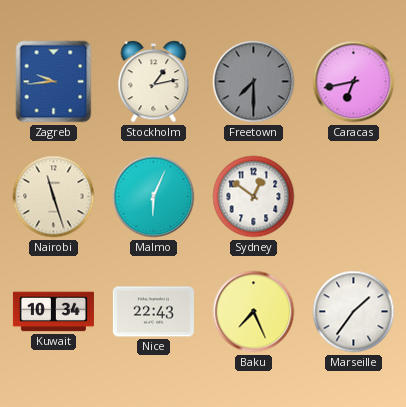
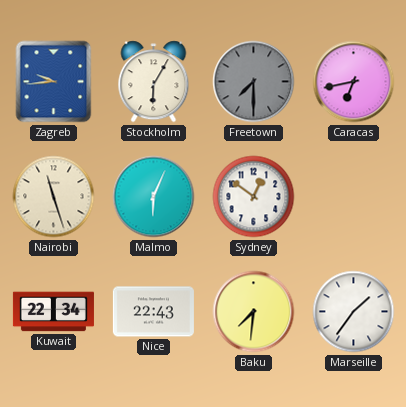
Stockholm: 1:13 -> 6:05 (154, 82)
Kuwait: 10:34 -> 22:34 (53, 312)
Baku: 7:26 -> 7:31 (254, 312)
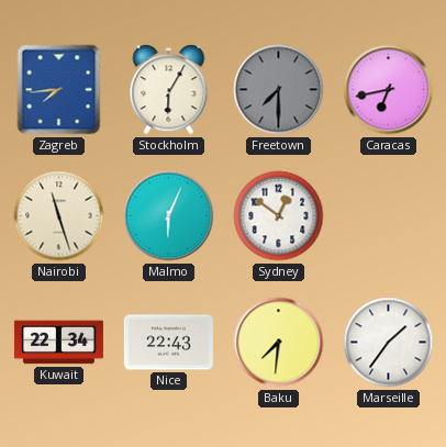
Zagreb: 9:44 -> 7:44 (59, 90)
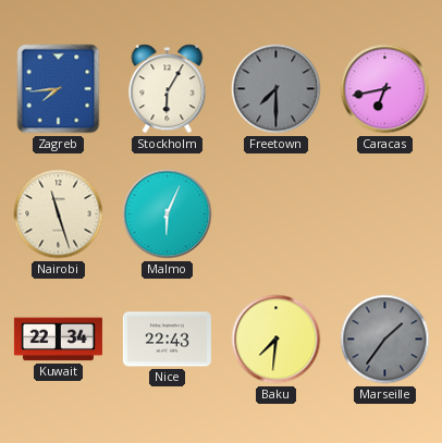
Sydney: 12:51 -> none (279, 216)
Marseille dial: white -> grey (385, 340)
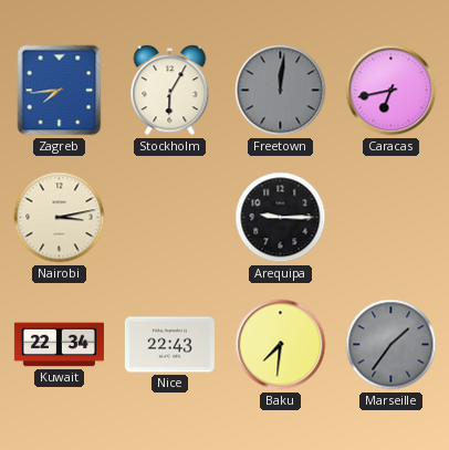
Freetown: 7:30 -> 12:01 (281, 91)
Nairobi: 11:27 -> 3:13 (60, 218)
Malmo: 6:04 -> none (168, 214)
Arequipa: none -> 9:15 (281, 218)
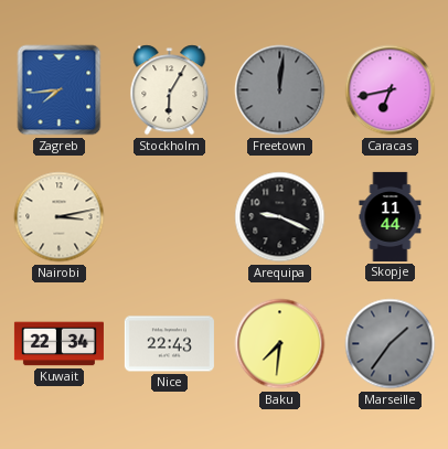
Arequipa: 9:15 -> 9:19 (280, 217)
Skopje: none -> 11:44 (391, 216)
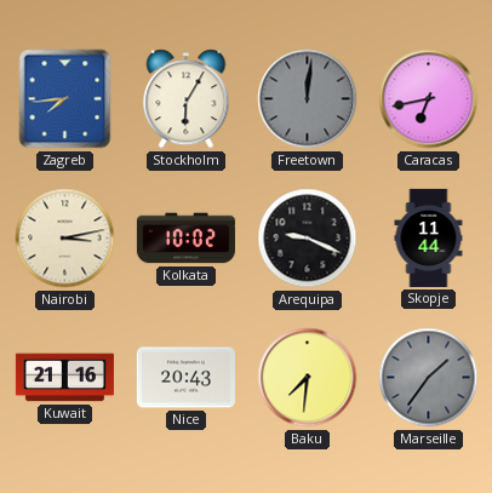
Kolkata: none -> 10:02 (185, 239)
Kuwait: 22:34 -> 21:16 (64, 378)
Nice: 22:43 -> 20:43 (185, 378)
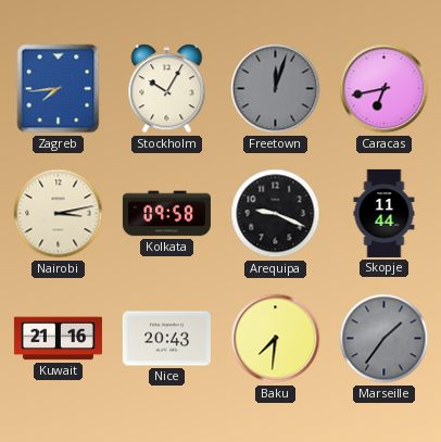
Stockholm: 6:05 -> 10:05 (167, 89)
Freetown: 12:01 -> 12:03 (276, 89)
Kolkata: 10:02 -> 09:58 (166, 214)
